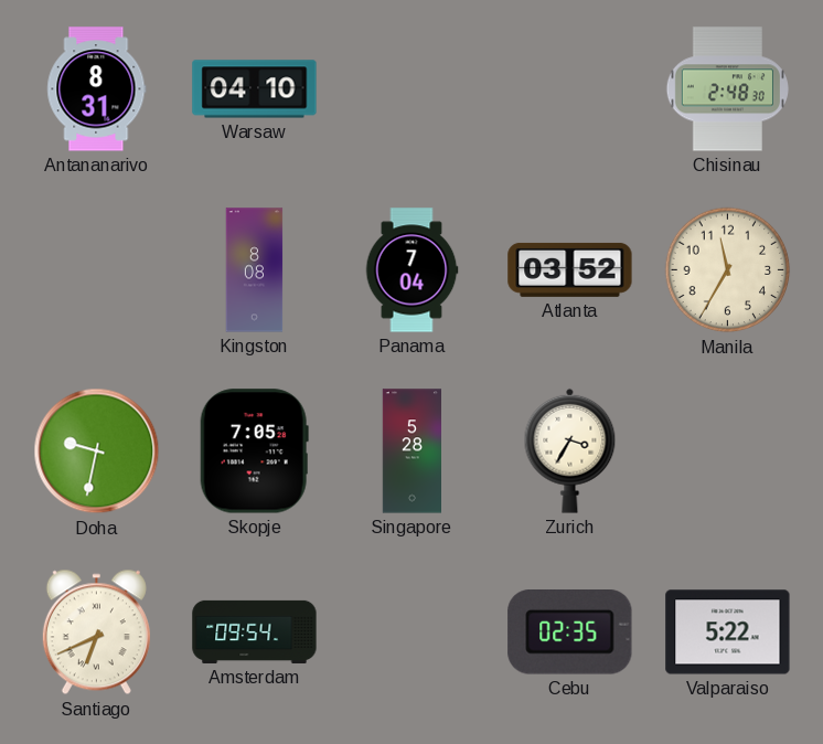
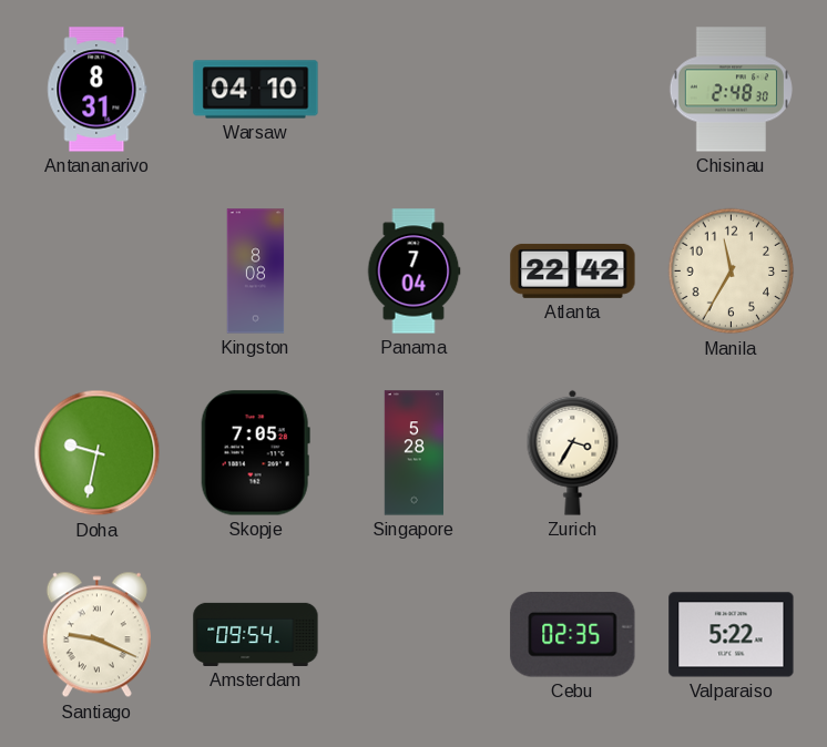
Atlanta: 03:52 -> 22:42 (573, 270)
Santiago: 6:41 -> 9:19 (96, 635)
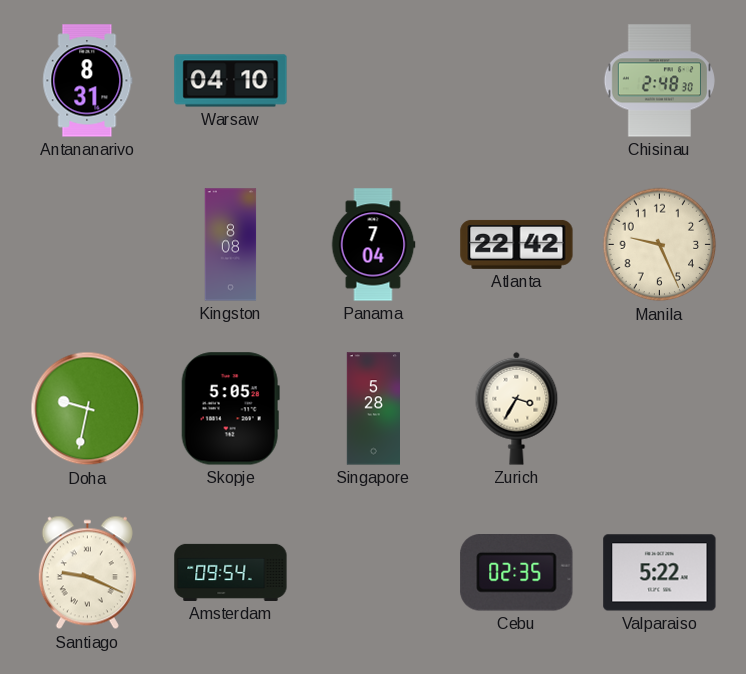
Manila: 11:35 -> 9:26 (660, 245)
Skopje: 7:05 -> 5:05 (230, 409)
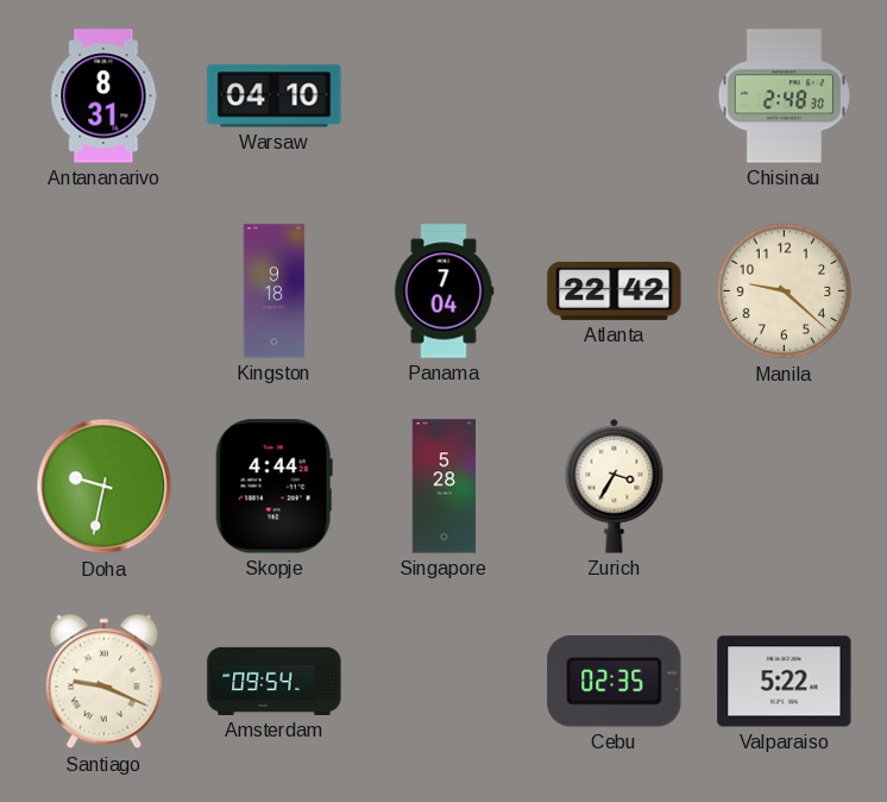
Kingston: 8:08 -> 9:18 (275, 292)
Manila: 9:26 -> 9:22 (785, 292)
Skopje: 5:05 -> 4:44 (273, 487)
